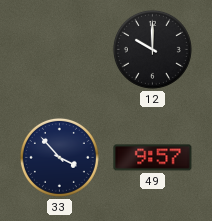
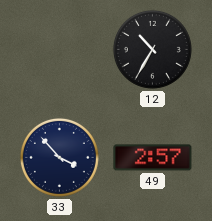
12: 10:00 -> 10:35 (152, 49)
49: 9:57 -> 2:57 (153, 158)
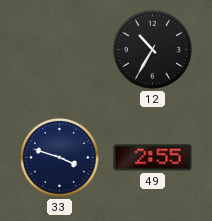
33: 3:53 -> 3:48 (59, 157)
49: 2:57 -> 2:55 (153, 158)
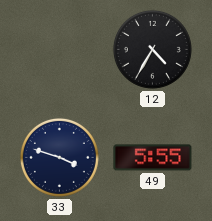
12: 10:35 -> 4:35 (152, 49)
49: 2:55 -> 5:55 (153, 158)
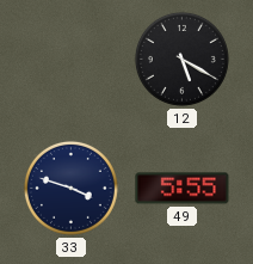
12: 4:35 -> 5:20 (181, 59)
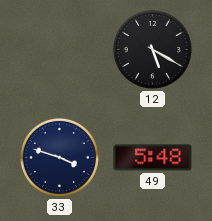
49: 5:55 -> 5:48 (153, 158)
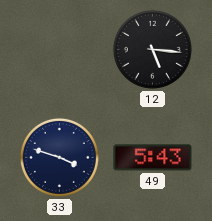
12: 5:20 -> 5:16 (152, 49)
49: 5:48 -> 5:43 (153, 158)
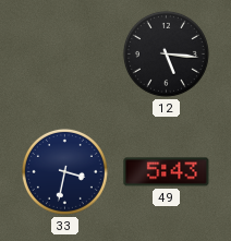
33: 3:48 -> 3:32 (64, 171)
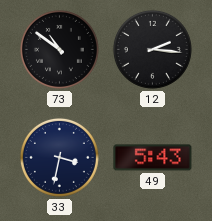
73: none -> 10:51 (59, 49)
12: 5:16 -> 2:16 (152, 49)
